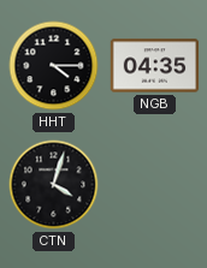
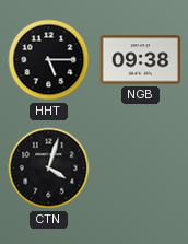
HHT: 4:15 -> 5:15 (49, 60)
NGB: 04:35 -> 09:38 (141, 60)
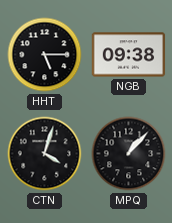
MPQ: none -> 1:07 (129, 154)
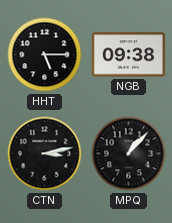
CTN: 4:03 -> 3:13 (45, 154)
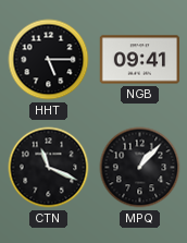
NGB: 09:38 -> 09:41 (140, 60)
CTN: 3:13 -> 11:19 (49, 168)
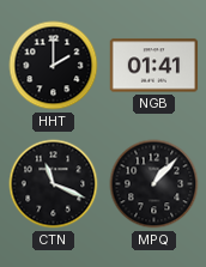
HHT: 5:15 -> 2:00 (54, 66)
NGB: 09:41 -> 01:41 (154, 66)
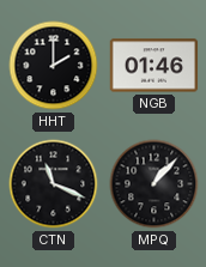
NGB: 01:41 -> 01:46 (154, 66)
